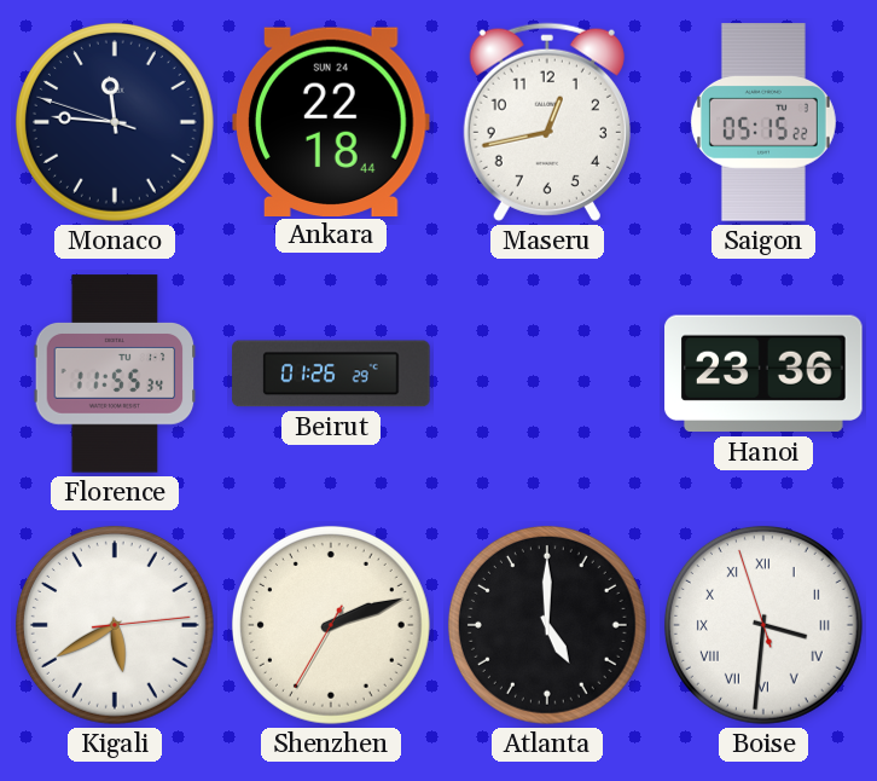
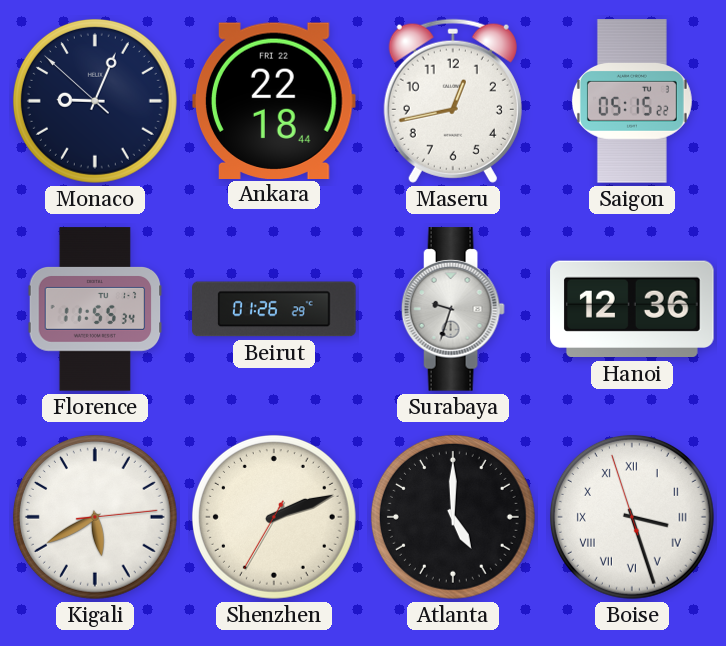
Monaco: 11:45 -> 9:03 (95, 101)
Ankara date: SUN 24 -> FRI 22 (275, 100)
Surabaya: none -> 9:33 (453, 309)
Hanoi: 23:36 -> 12:36 (632, 309)
Boise: 3:30 -> 3:26 (632, 517)
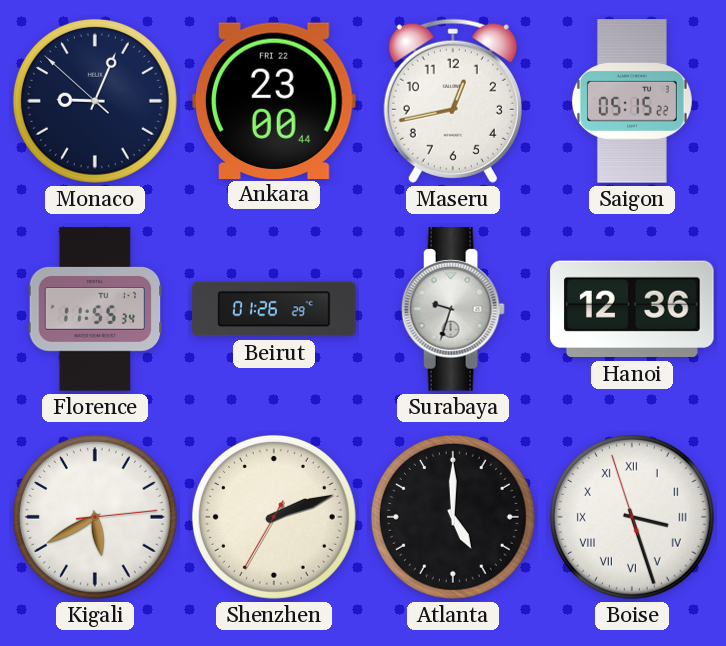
Ankara: 22:18 -> 23:00 (275, 100)
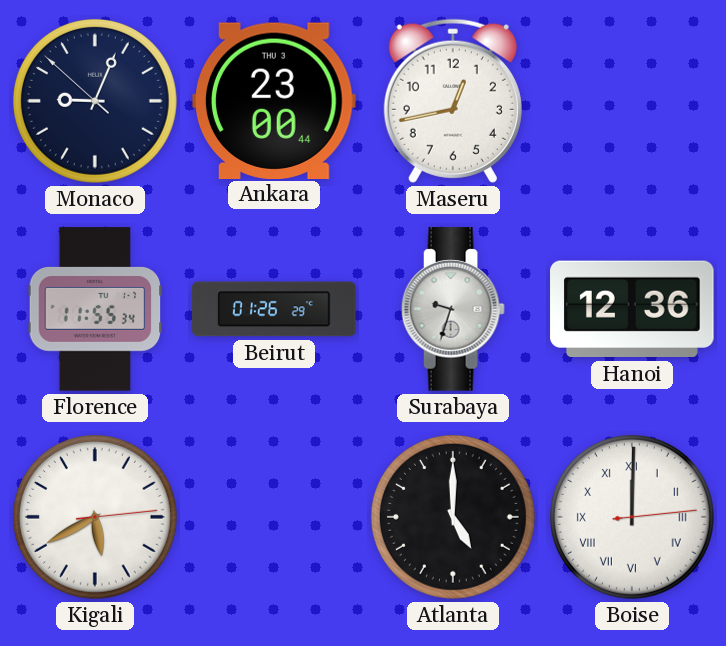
Ankara date: FRI 22 -> THU 3 (275, 100)
Saigon: 05:15 -> none (632, 101)
Shenzhen: 2:11 -> none (274, 517)
Boise: 3:26 -> 12:00 (632, 517)
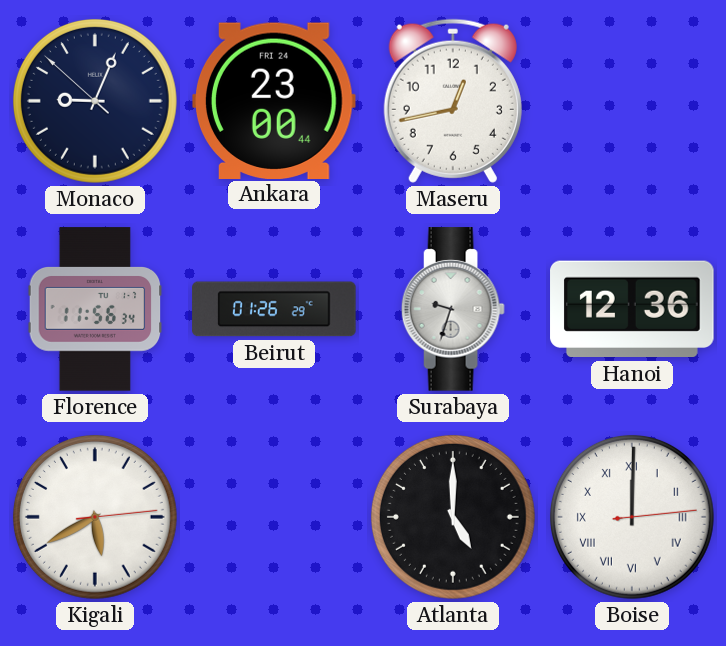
Ankara date: THU 3 -> FRI 24 (275, 100)
Florence: 11:55 -> 11:56 (95, 309)
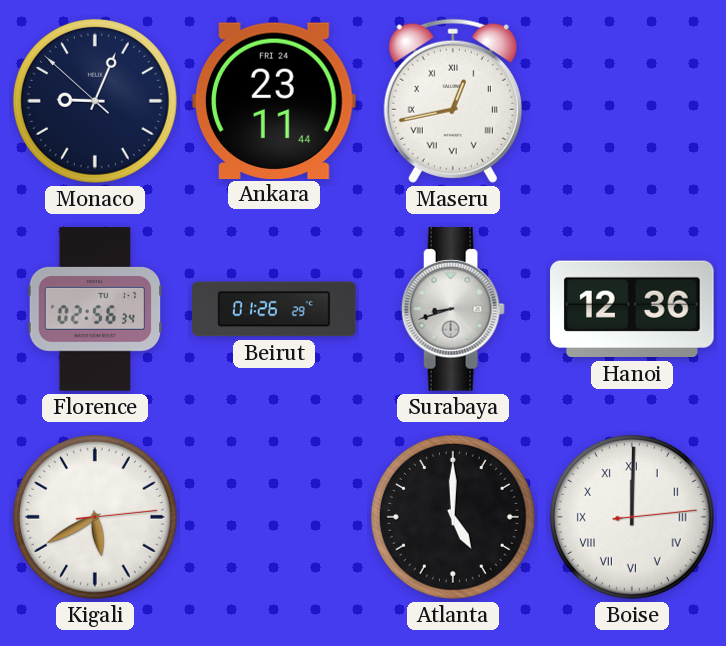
Ankara: 23:00 -> 23:11 (275, 100)
Maseru numerals: Arabic -> Roman (453, 101)
Florence: 11:56 -> 02:56 (95, 309)
Surabaya: 9:33 -> 8:42 (453, 309)
